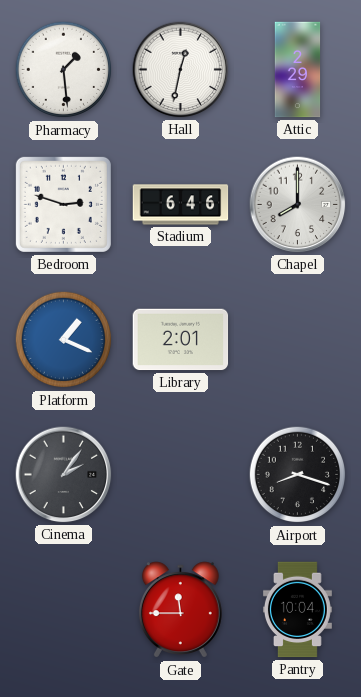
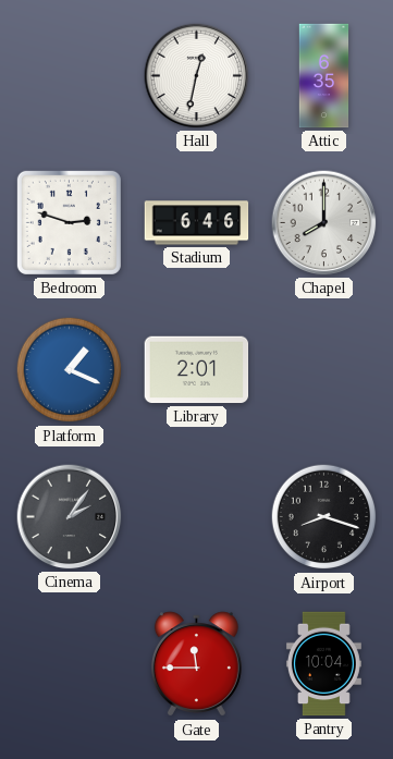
Pharmacy: 1:29 -> none (64, 70)
Attic: 2:29 -> 6:35 (324, 76)
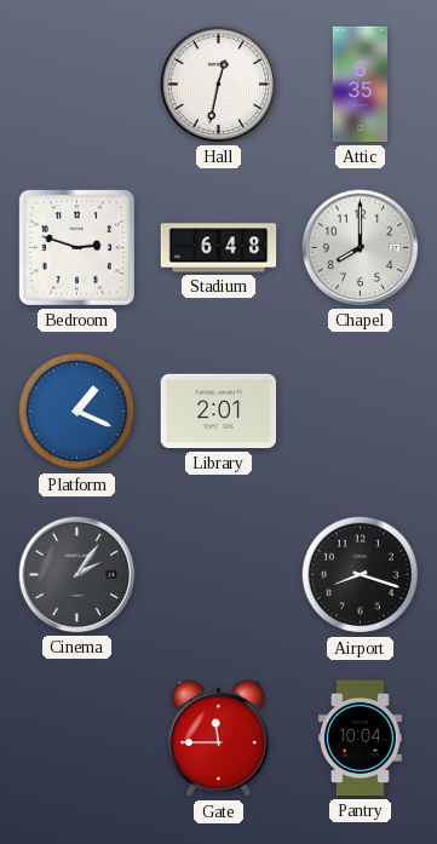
Stadium: 6:46 -> 6:48 (219, 248)
